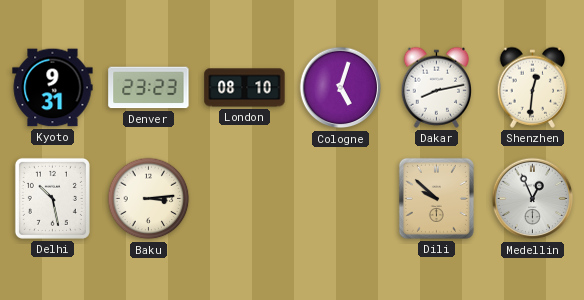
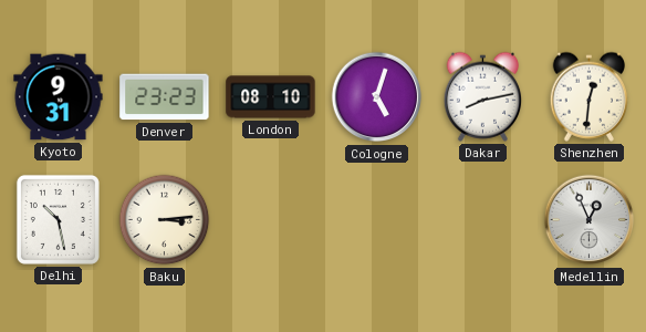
Dili: 9:52 -> none (436, 198)
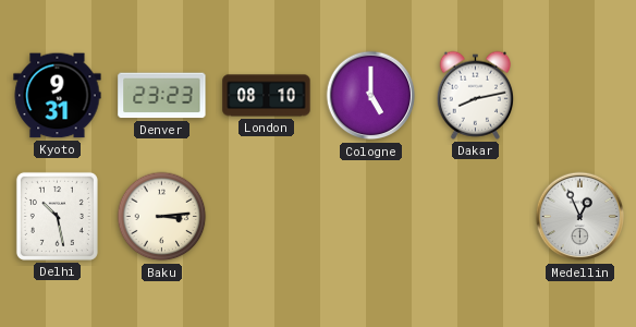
Cologne: 5:03 -> 5:00 (371, 96)
Shenzhen: 12:31 -> none (590, 96)
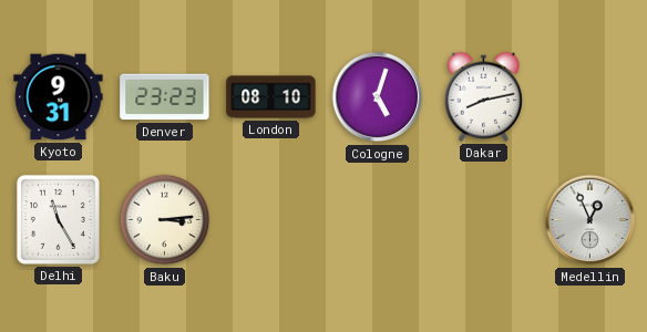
Cologne: 5:00 -> 5:03 (378, 97)
Delhi: 10:28 -> 11:25 (58, 219)
